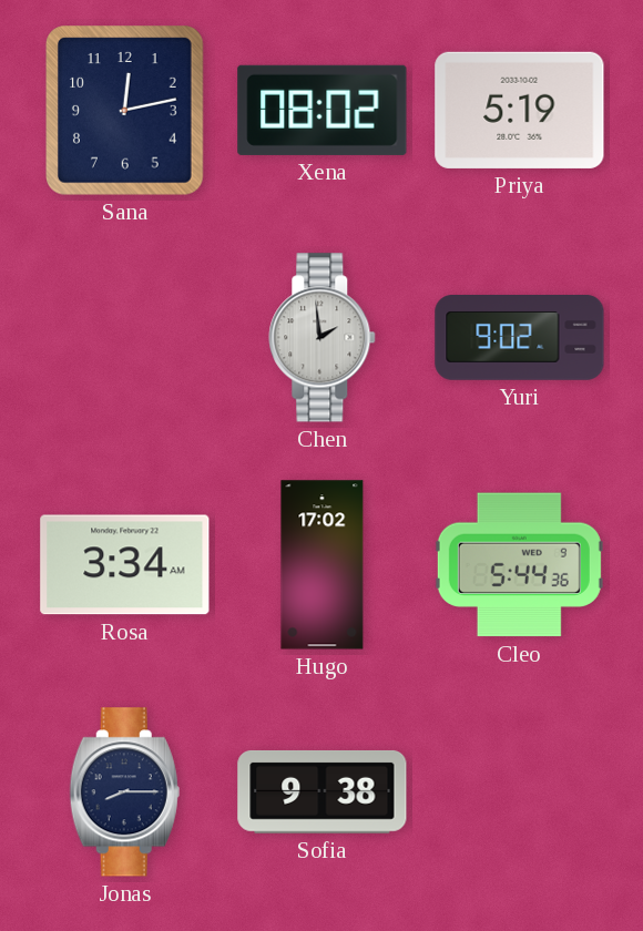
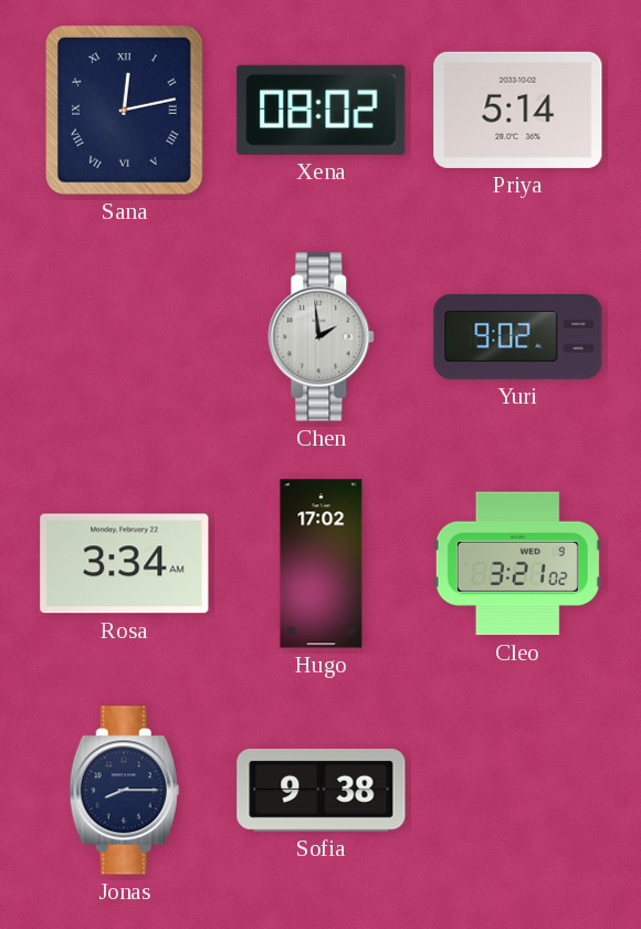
Sana numerals: Arabic -> Roman (125, 111)
Priya: 5:19 -> 5:14 (518, 109)
Cleo: 5:44 -> 3:21 (517, 564)
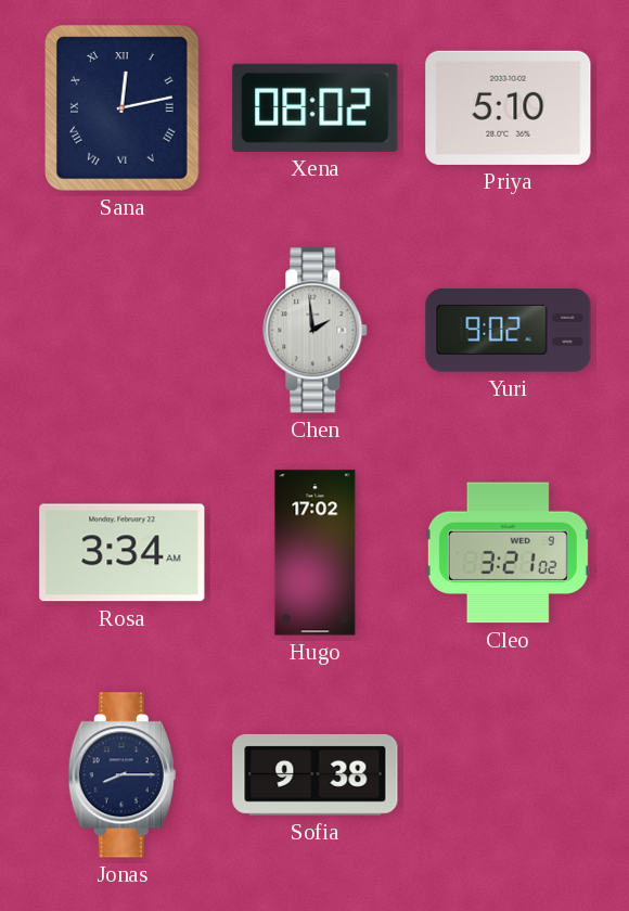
Priya: 5:14 -> 5:10 (509, 107)
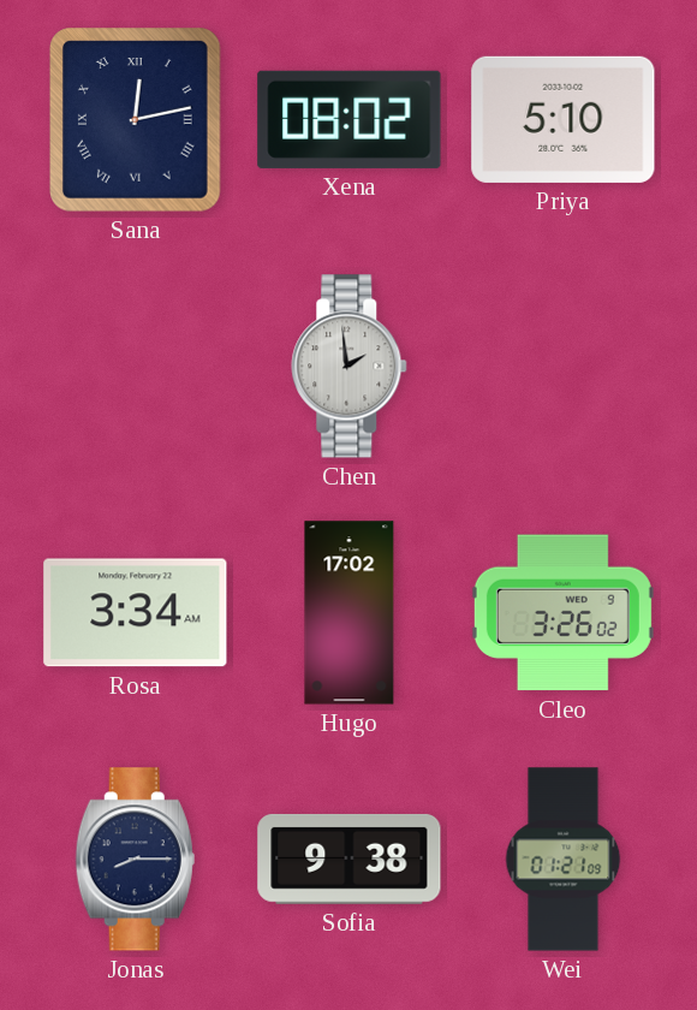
Yuri: 9:02 -> none (509, 331)
Cleo: 3:21 -> 3:26 (562, 613)
Wei: none -> 01:21 (564, 860)
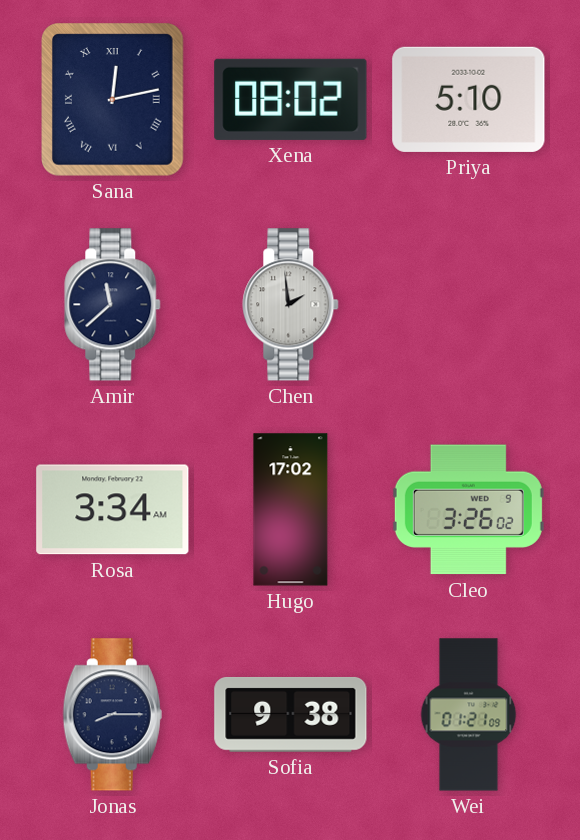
Amir: none -> 11:38 (113, 305)
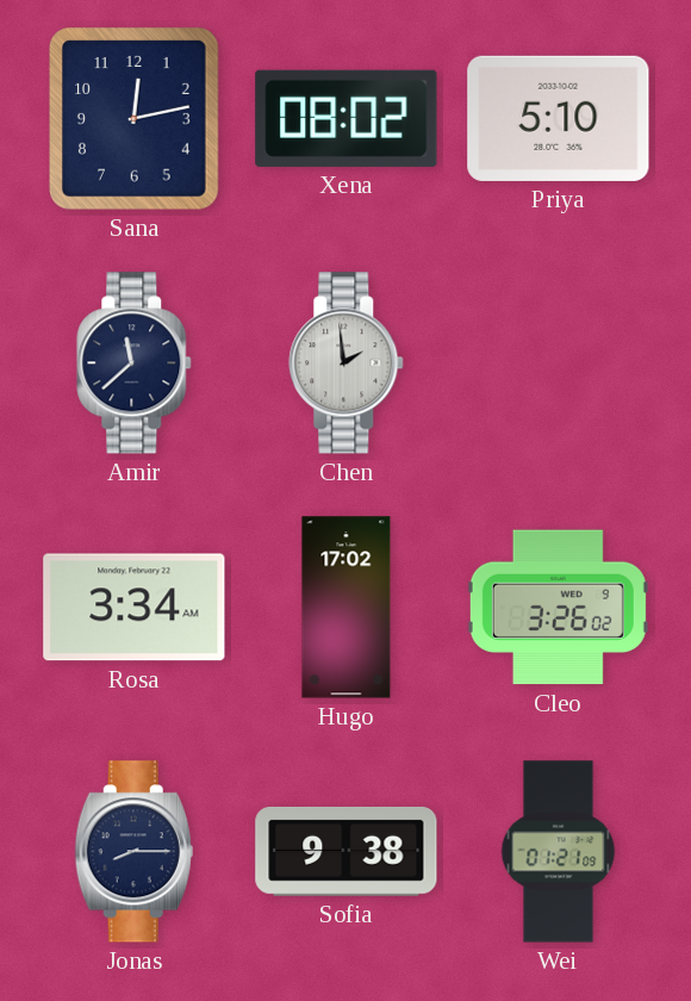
Sana numerals: Roman -> Arabic (135, 119)
